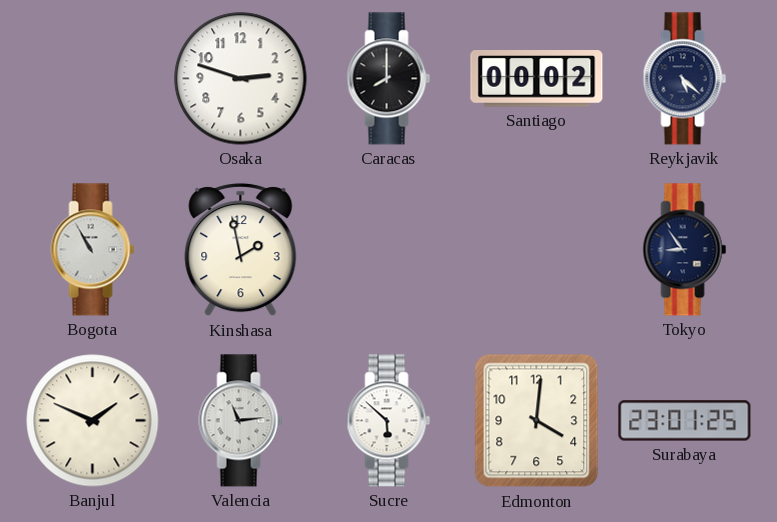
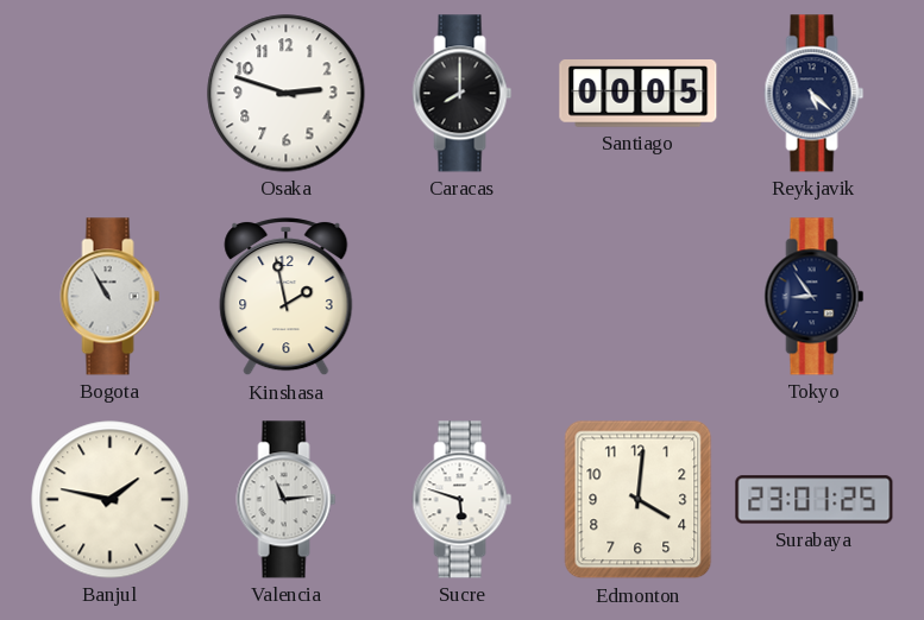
Santiago: 00:02 -> 00:05 (639, 94)
Banjul: 1:49 -> 1:47 (111, 500)
Sucre: 5:52 -> 5:48 (463, 500)
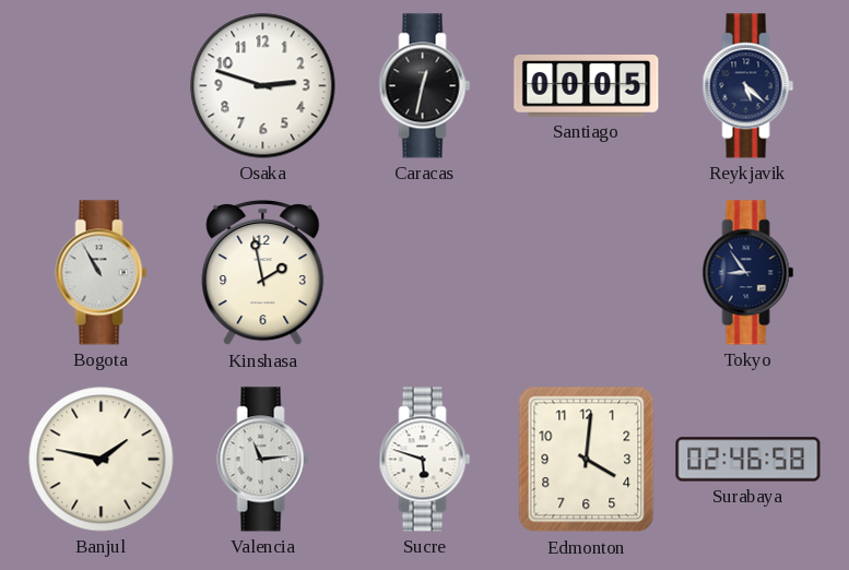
Caracas: 8:00 -> 12:32 (425, 86)
Surabaya: 23:01 -> 02:46 (748, 460)
